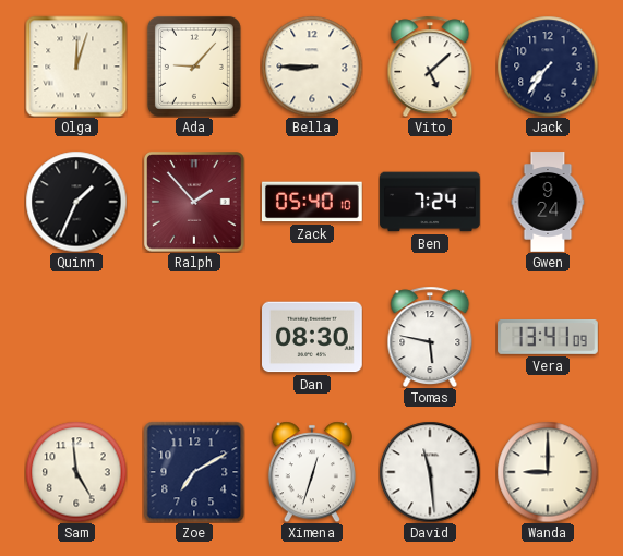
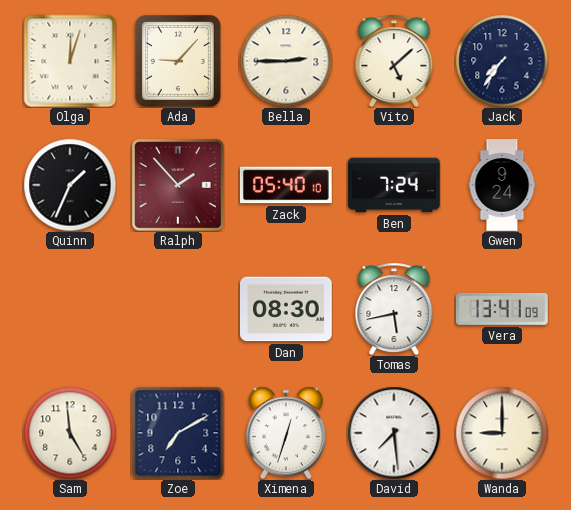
Bella: 8:45 -> 2:45 (286, 61)
Tomas: 5:47 -> 5:43 (394, 309)
David: 11:29 -> 7:29 (394, 433)
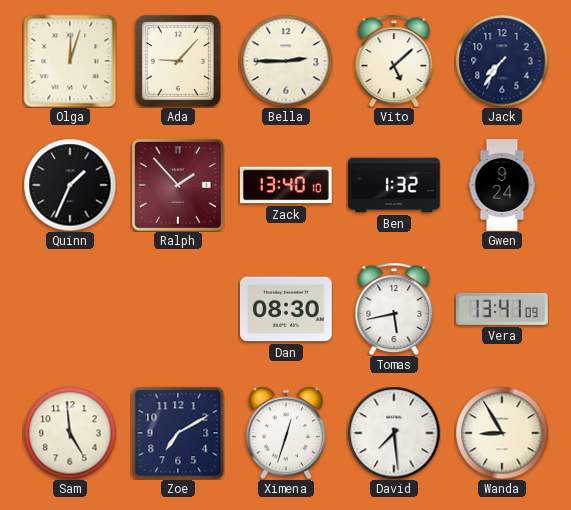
Zack: 05:40 -> 13:40 (287, 185)
Ben: 7:24 -> 1:32 (394, 185)
Wanda: 9:00 -> 8:55 (502, 433)
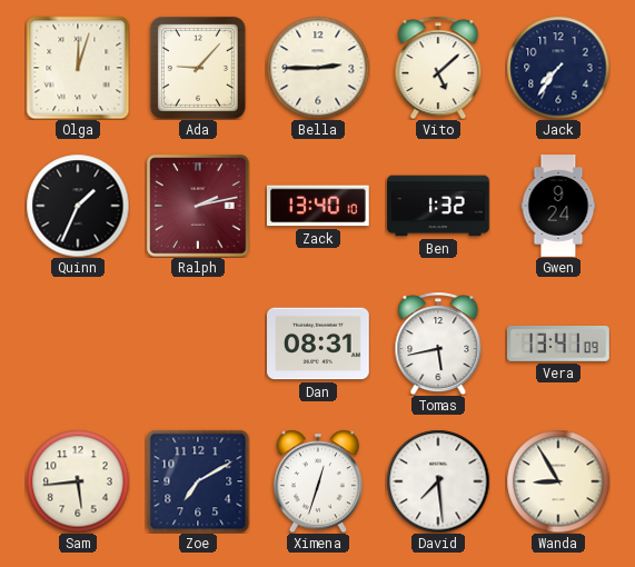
Ralph: 1:53 -> 2:13 (198, 206)
Dan: 08:30 -> 08:31 (319, 344)
Sam: 4:59 -> 5:44 (78, 481)
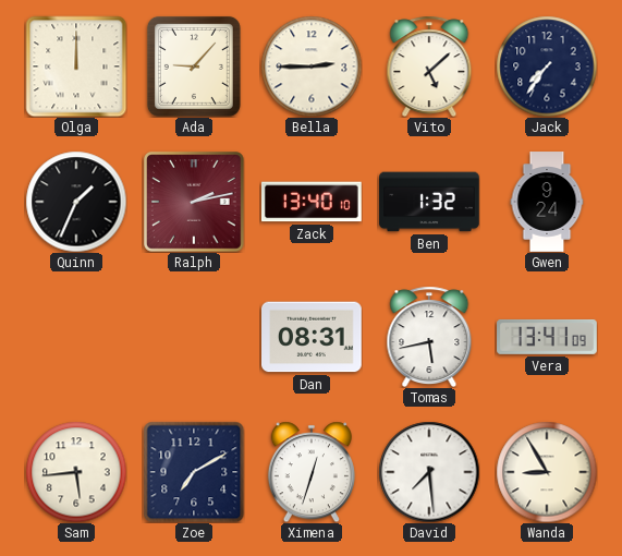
Olga: 12:03 -> 12:00 (76, 67)
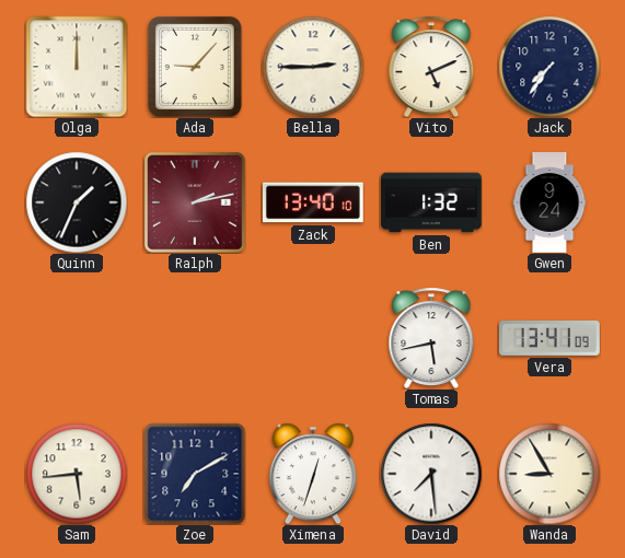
Vito: 5:08 -> 5:11 (431, 67)
Dan: 08:31 -> none (313, 337)
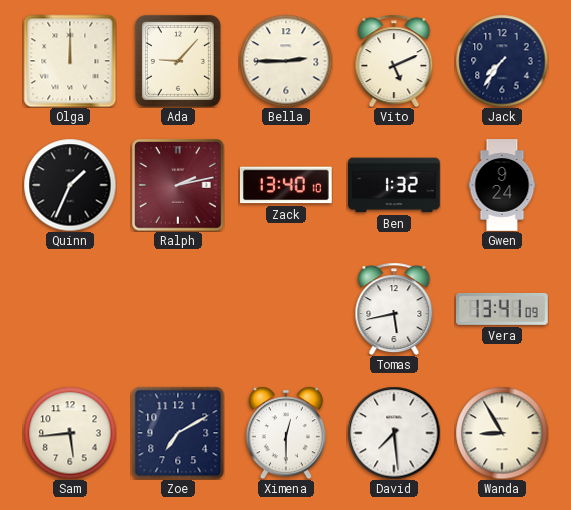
Ximena: 12:33 -> 12:30 (286, 433)
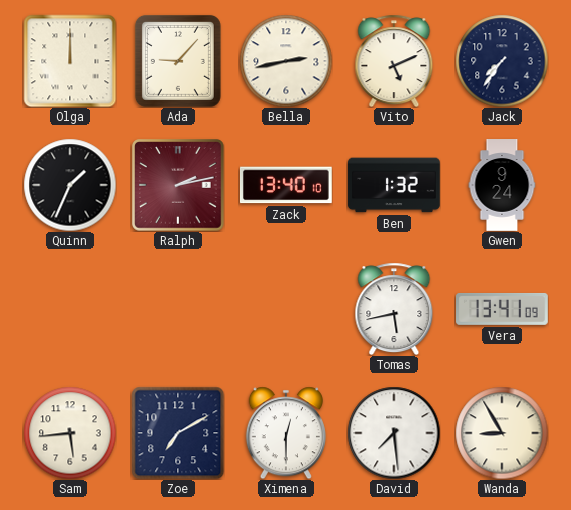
Bella: 2:45 -> 2:43 (286, 61)
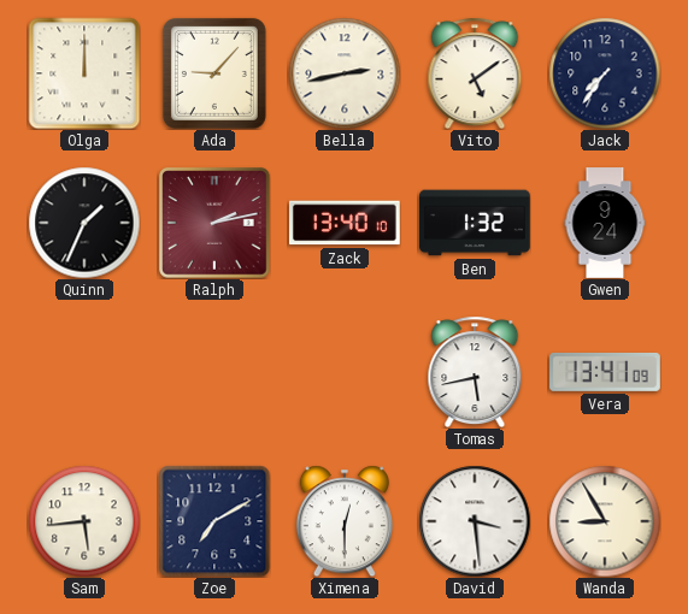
Vito: 5:11 -> 5:09 (475, 73)
David: 7:29 -> 3:29 (475, 521)
